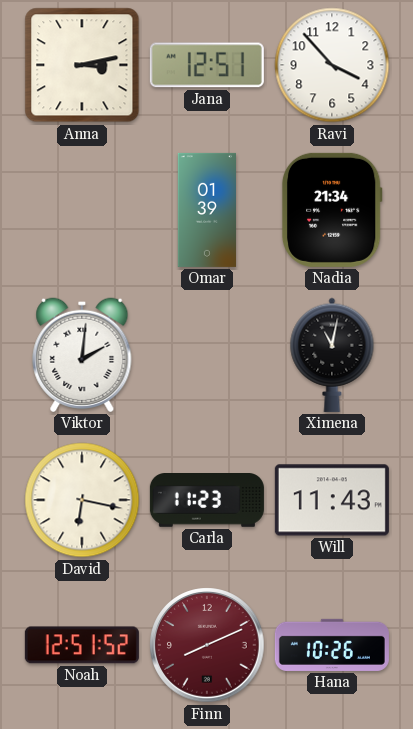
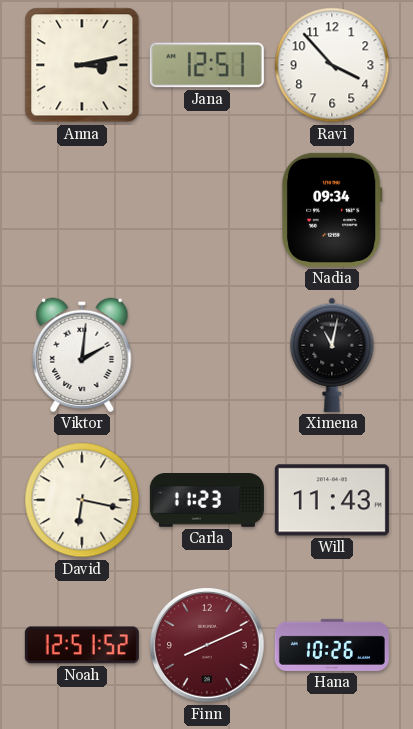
Omar: 01:39 -> none (206, 210)
Nadia: 21:34 -> 09:34 (332, 210)
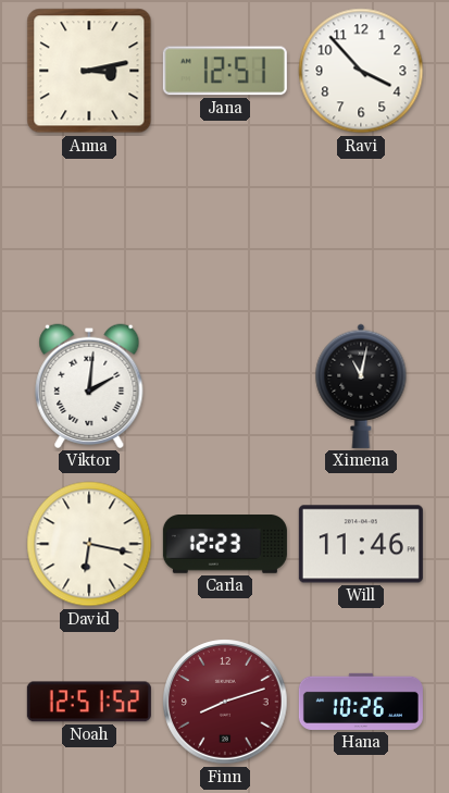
Nadia: 09:34 -> none (332, 210)
Carla: 11:23 -> 12:23 (225, 545)
Will: 11:43 -> 11:46 (361, 544)
Finn: 8:11 -> 8:12 (225, 702)
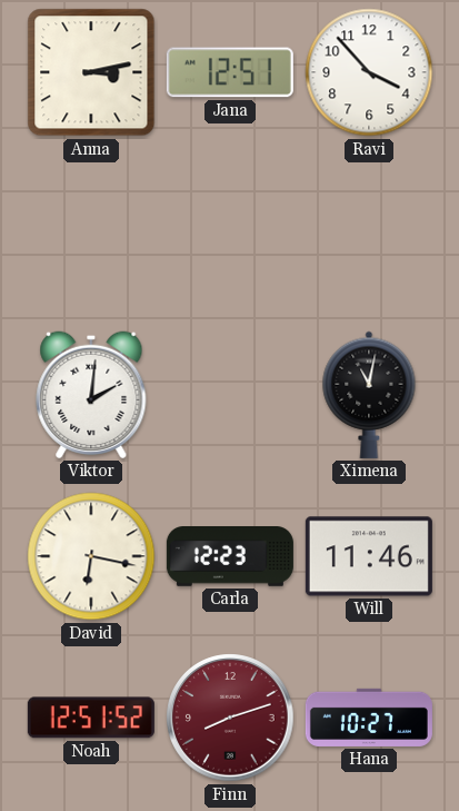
Hana: 10:26 -> 10:27 (369, 718)
